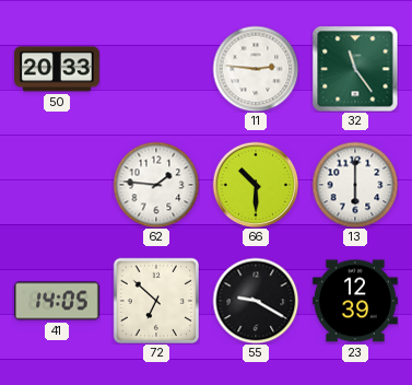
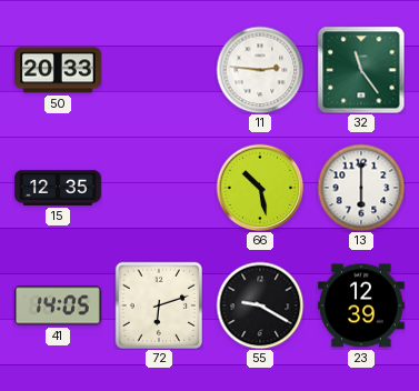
15: none -> 12:35 (58, 188)
62: 1:46 -> none (156, 185)
66: 10:30 -> 10:28 (260, 188)
72: 6:52 -> 6:12 (158, 304)
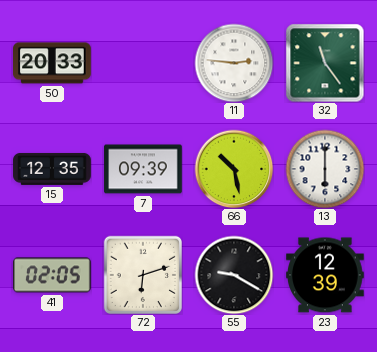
7: none -> 09:39 (143, 169)
41: 14:05 -> 02:05 (53, 275)
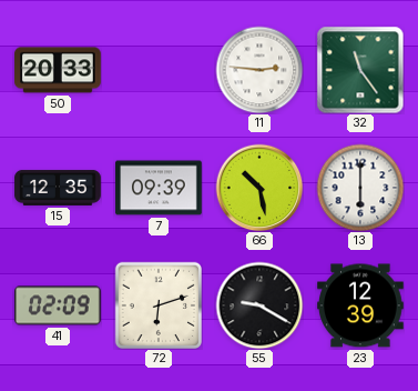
41: 02:05 -> 02:09 (59, 305)
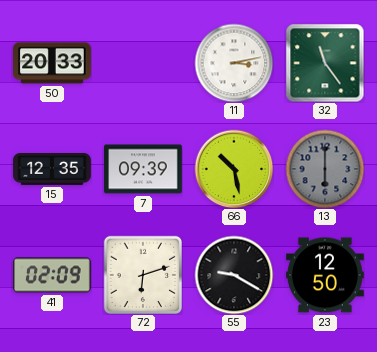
11: 2:46 -> 3:13 (234, 63)
13 dial: white -> grey (325, 169)
23: 12:39 -> 12:50 (326, 275)
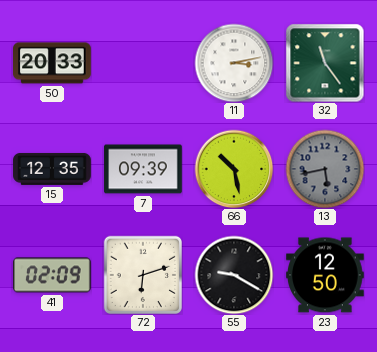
13: 6:00 -> 5:43 (325, 169)
